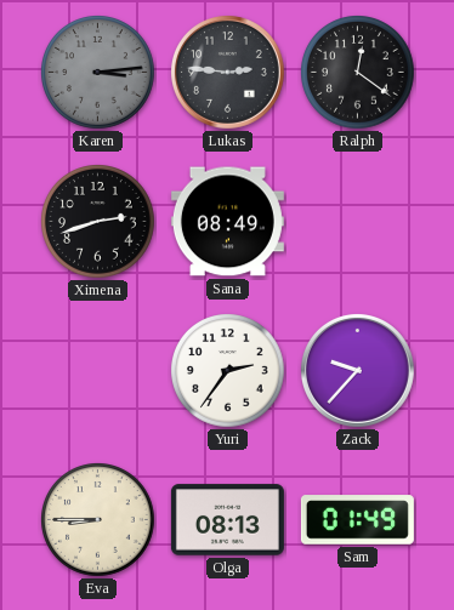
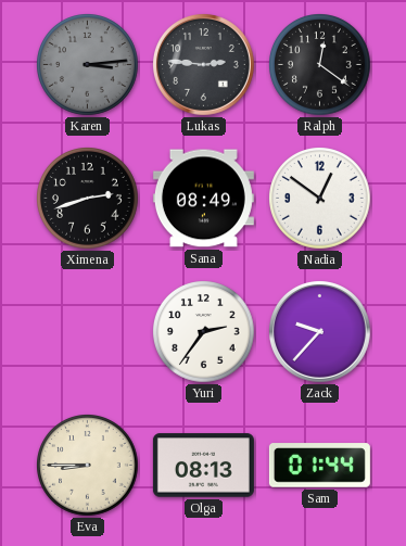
Nadia: none -> 12:51 (320, 199)
Sam: 01:49 -> 01:44 (319, 466)
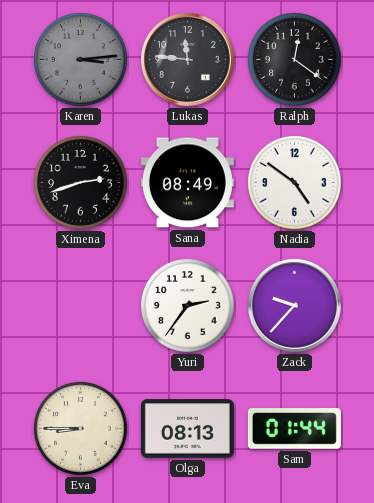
Lukas: 2:46 -> 11:46 (187, 59)
Nadia: 12:51 -> 4:51 (295, 183)
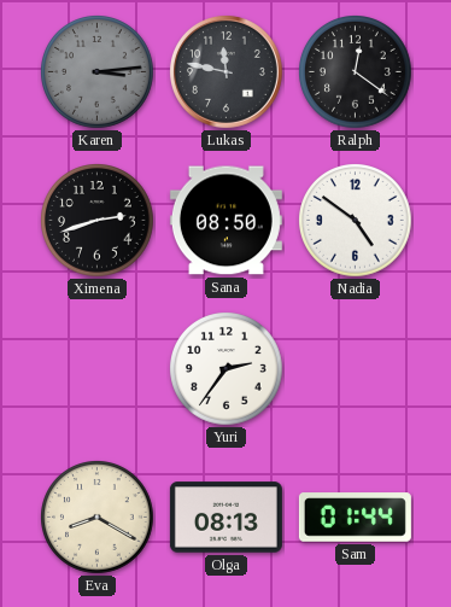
Lukas: 11:46 -> 11:47 (225, 71)
Sana: 08:49 -> 08:50 (225, 221)
Zack: 9:37 -> none (294, 305)
Eva: 8:45 -> 8:20 (98, 518)
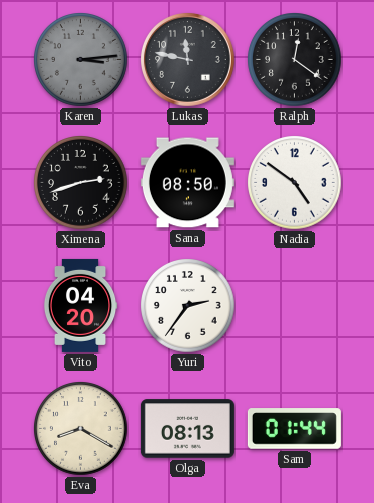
Vito: none -> 04:20 (80, 305)
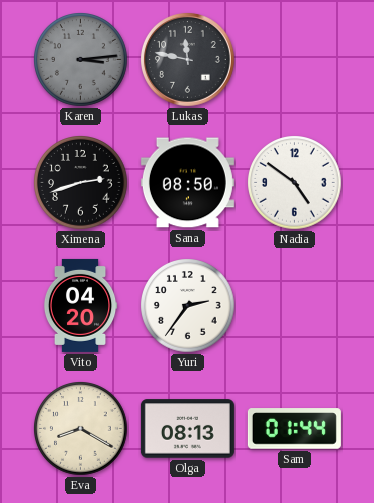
Ralph: 12:21 -> none (295, 60)
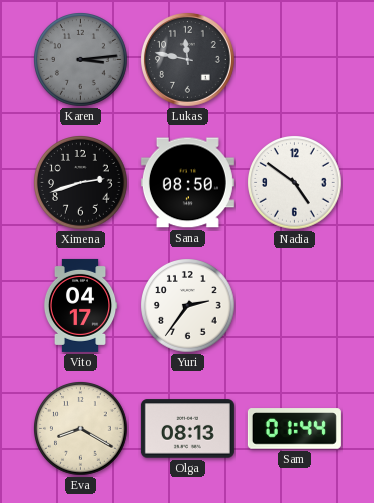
Vito: 04:20 -> 04:17 (80, 305)
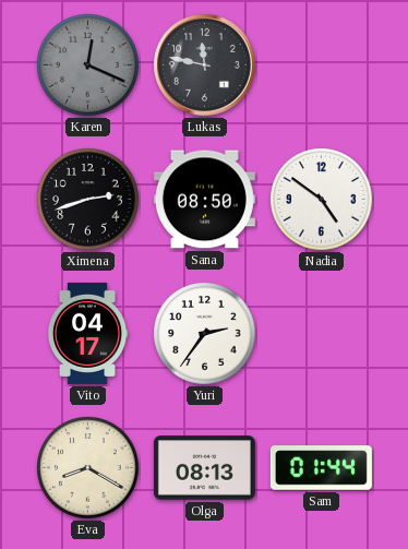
Karen: 3:14 -> 12:19 (88, 65)
